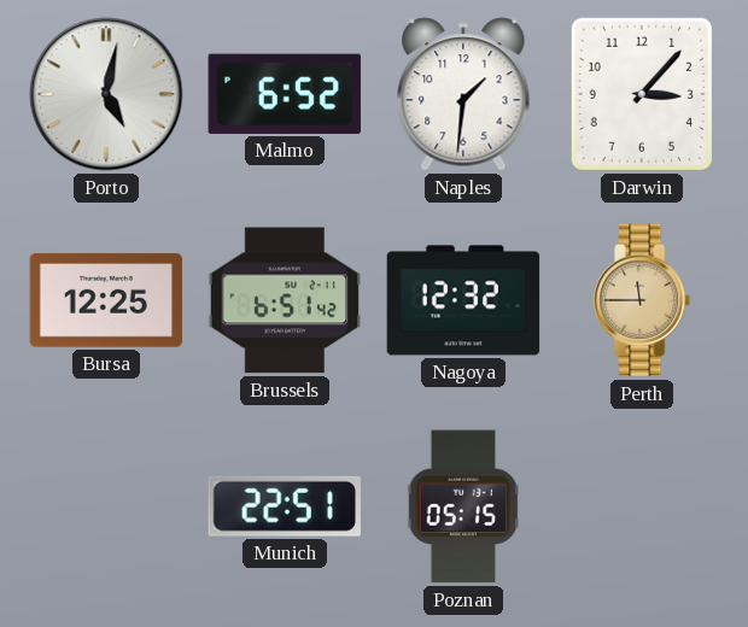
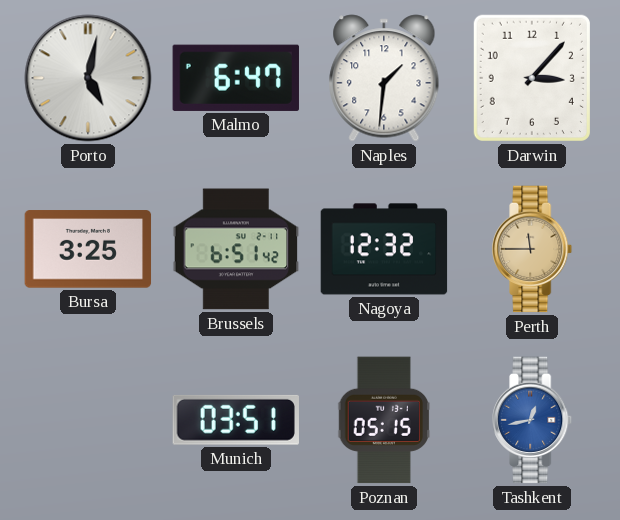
Malmo: 6:52 -> 6:47 (236, 78)
Bursa: 12:25 -> 3:25 (88, 249)
Munich: 22:51 -> 03:51 (236, 420)
Tashkent: none -> 12:43 (533, 420)
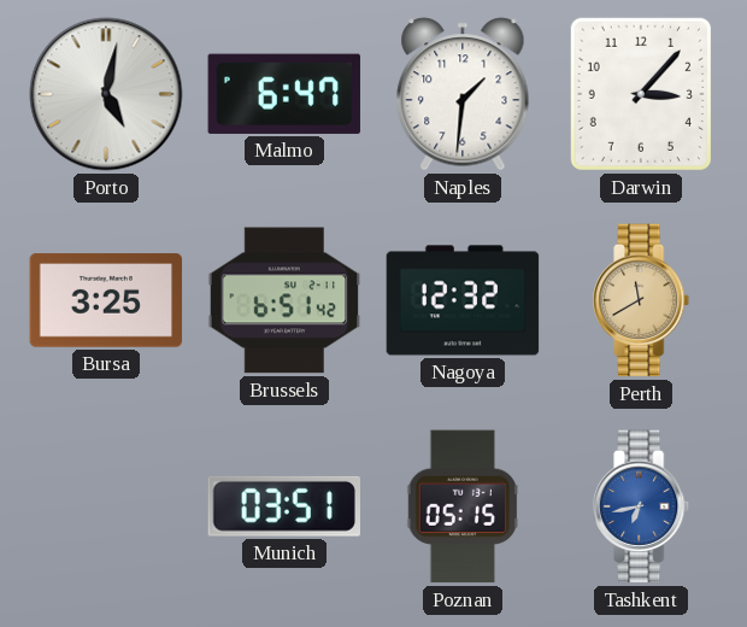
Perth: 11:45 -> 11:40 (642, 300)
Tashkent: 12:43 -> 6:43 (642, 506)
